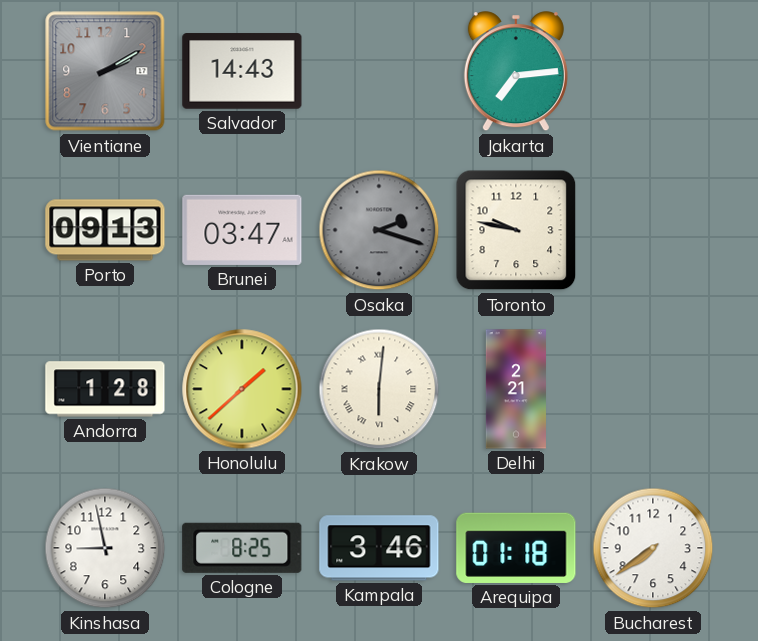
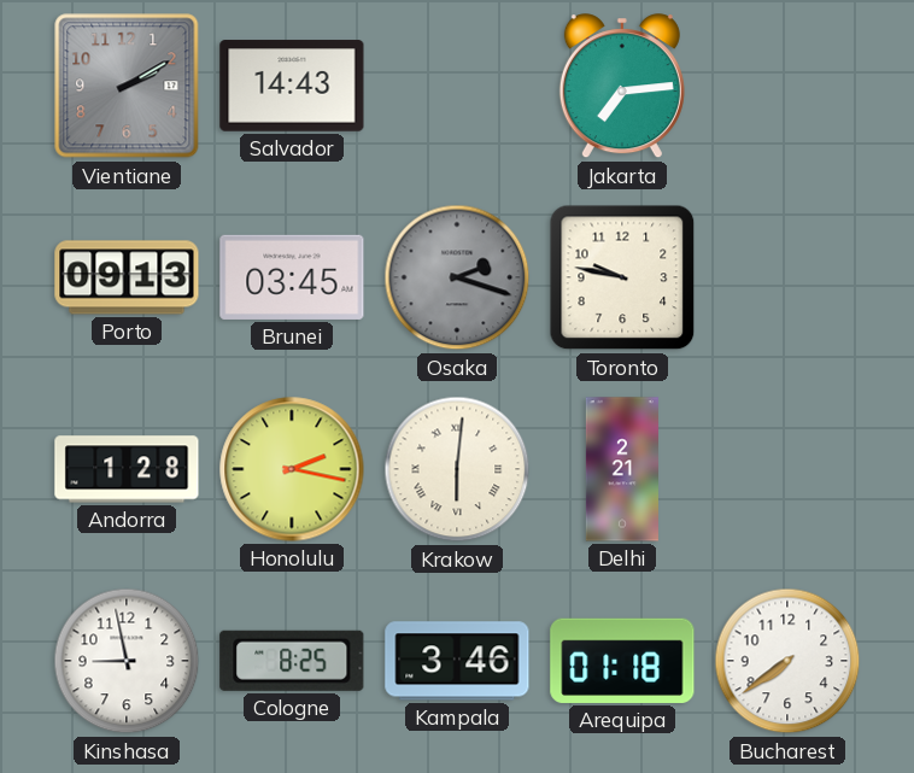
Brunei: 03:47 -> 03:45 (292, 277)
Honolulu: 1:38 -> 2:17 (292, 469)
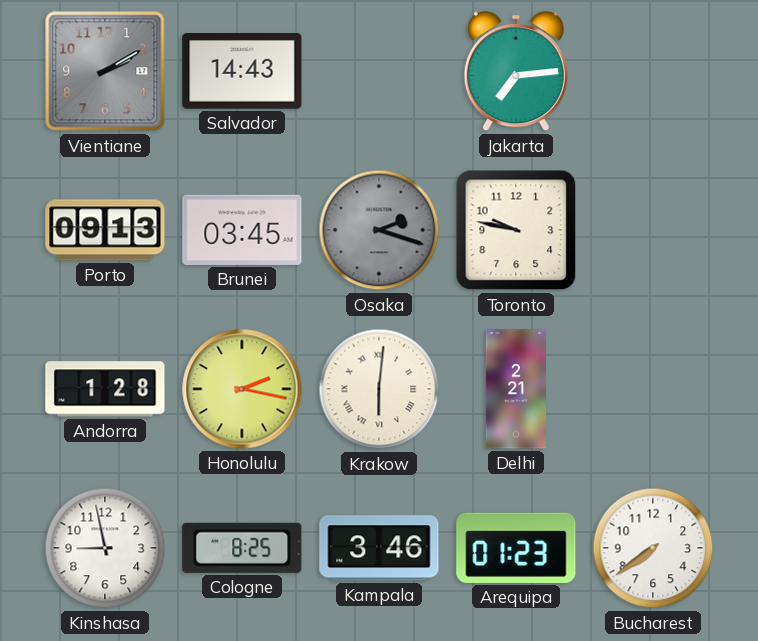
Arequipa: 01:18 -> 01:23 (516, 548)
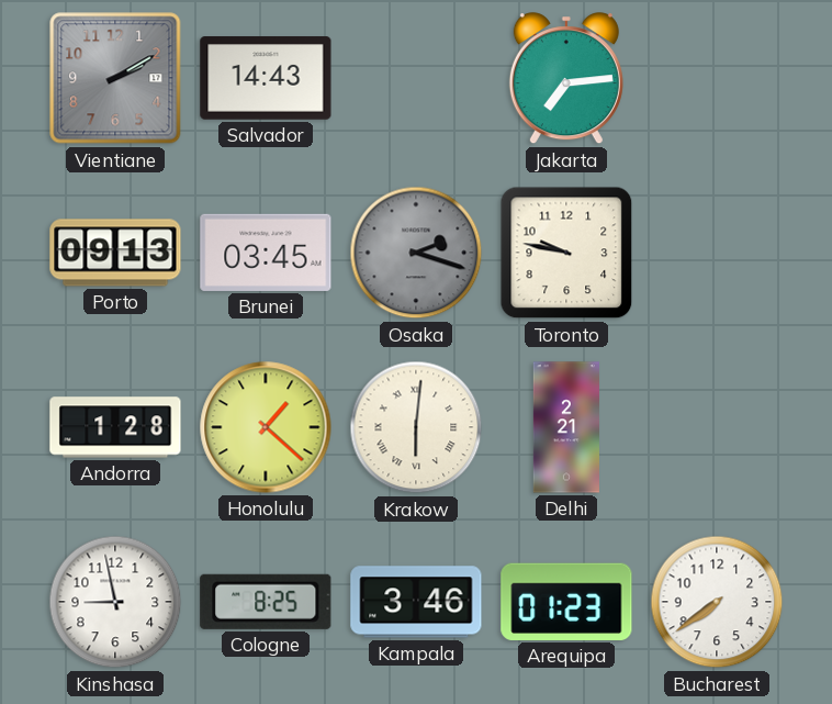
Honolulu: 2:17 -> 1:22 (266, 427)
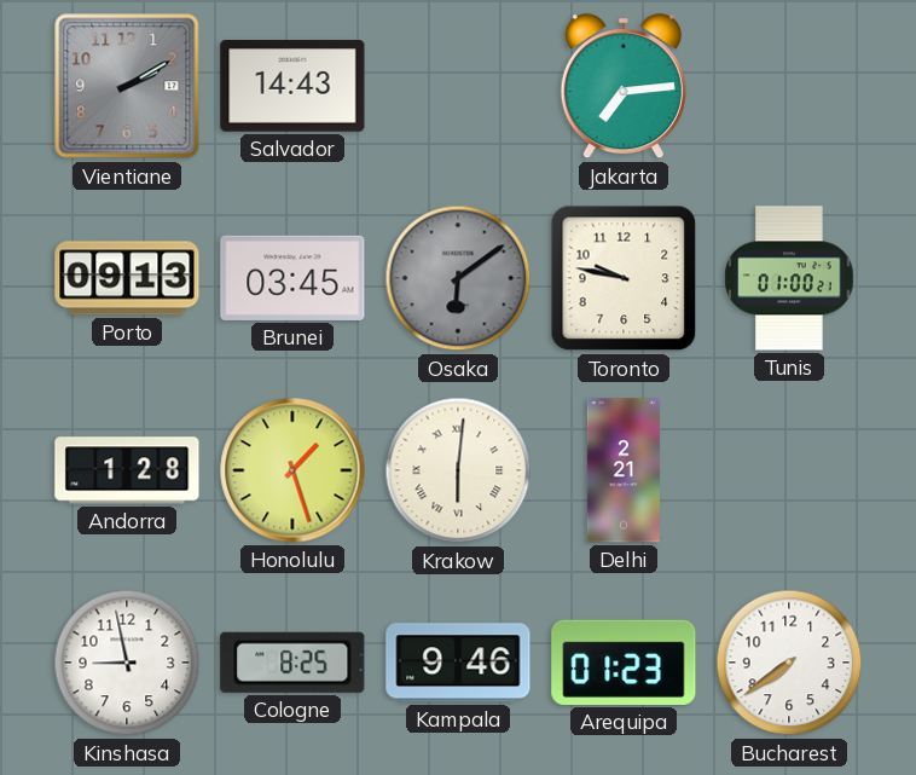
Osaka: 2:18 -> 6:09 (458, 278)
Tunis: none -> 01:00 (789, 278)
Honolulu: 1:22 -> 1:27 (292, 470)
Kampala: 3:46 -> 9:46 (458, 663)
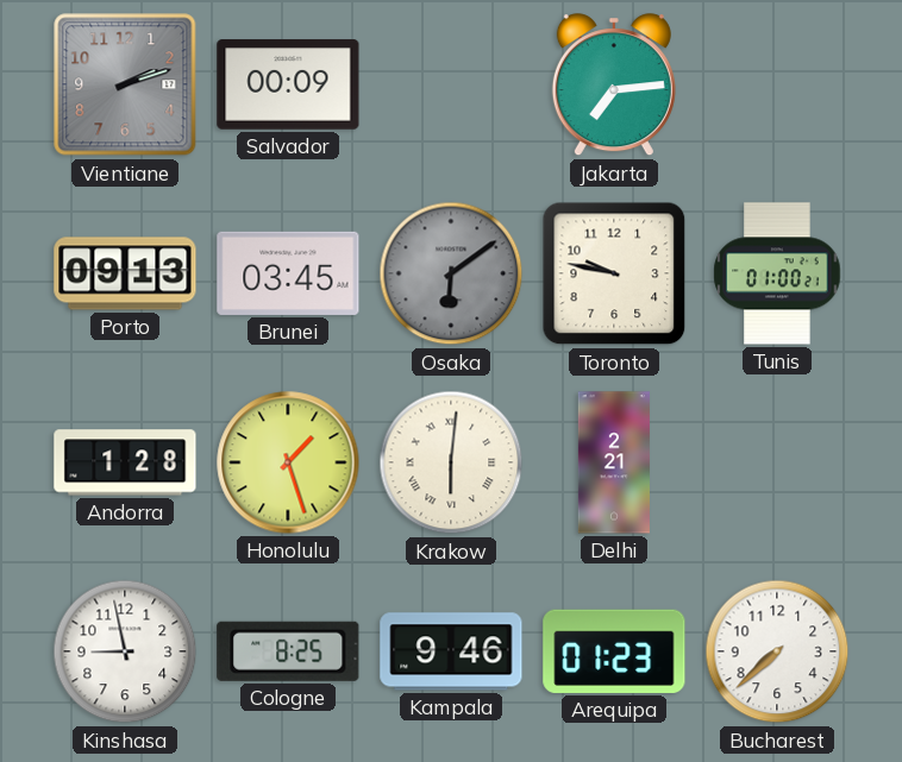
Vientiane: 2:10 -> 2:12 (125, 84)
Salvador: 14:43 -> 00:09 (288, 84)
Bucharest: 7:39 -> 7:38 (777, 651)
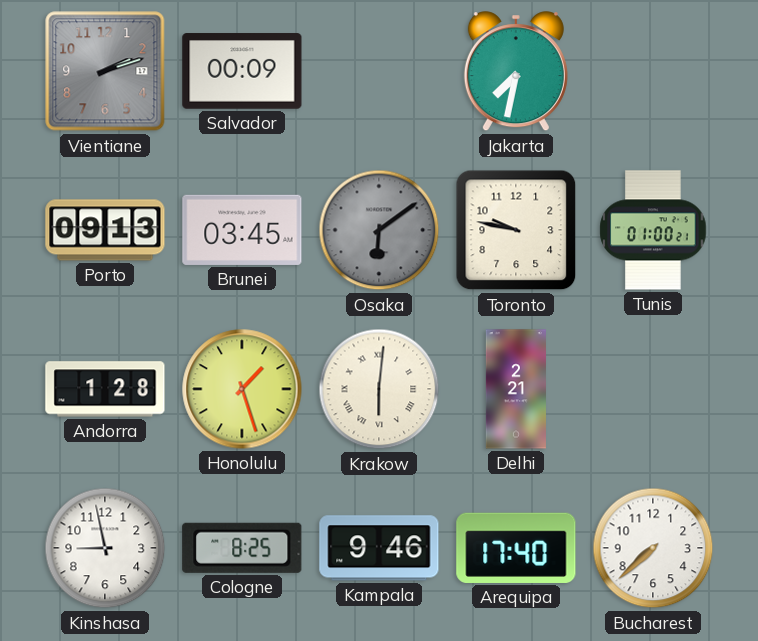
Jakarta: 7:14 -> 7:32 (516, 72)
Arequipa: 01:23 -> 17:40 (516, 548)
